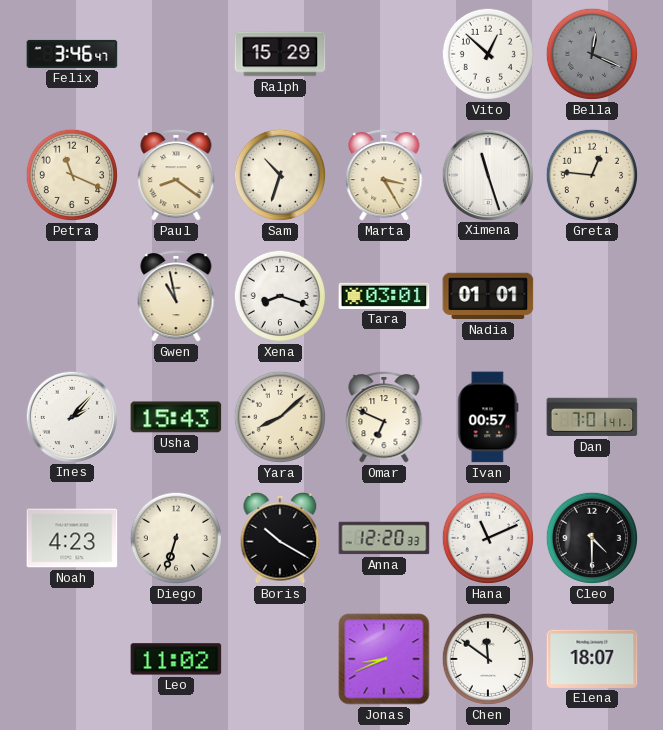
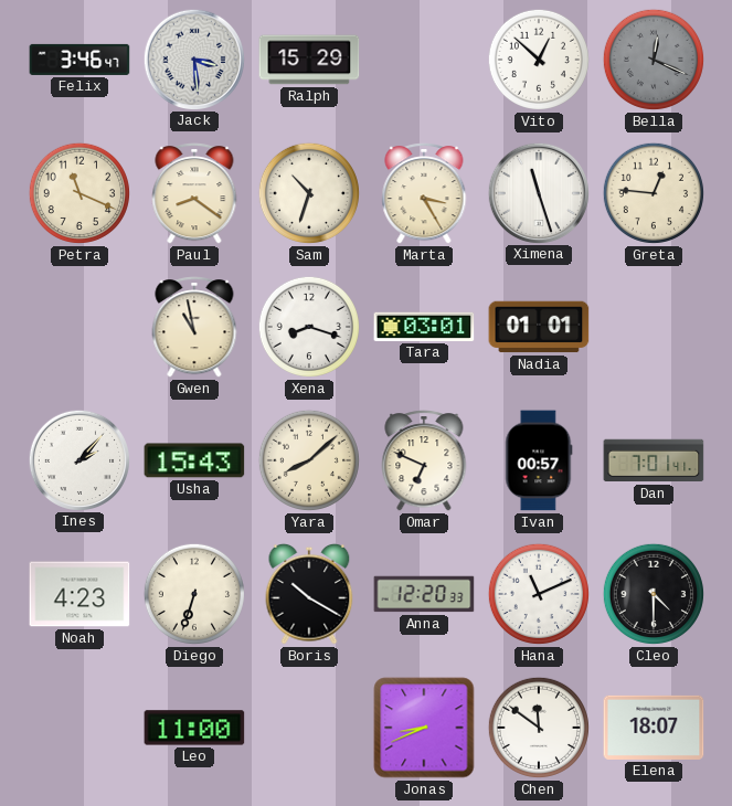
Jack: none -> 3:29 (193, 59)
Leo: 11:02 -> 11:00 (194, 728)
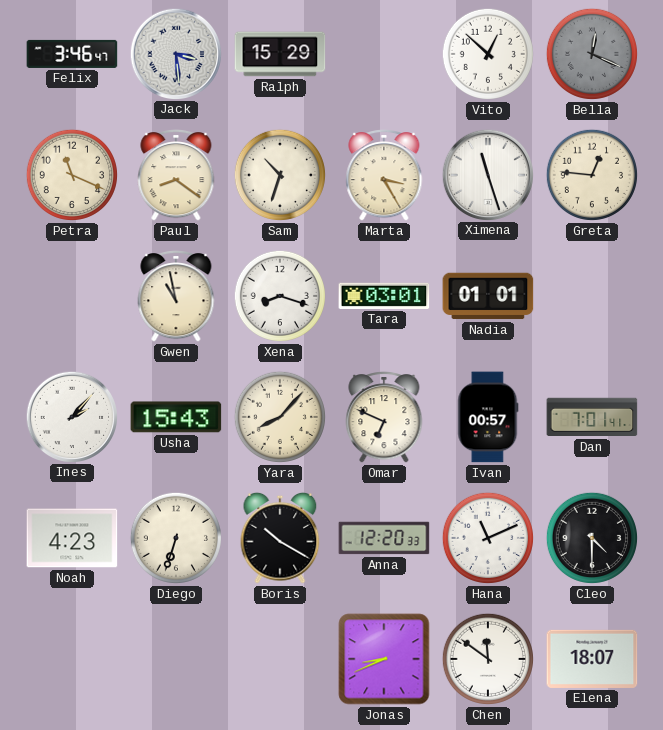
Yara: 8:08 -> 8:07 (280, 417)
Leo: 11:00 -> none (194, 728)
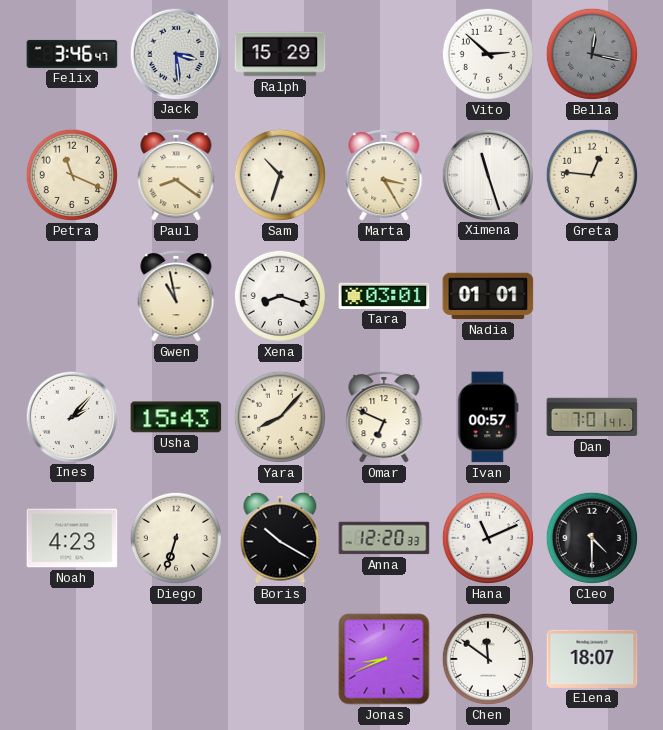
Vito: 12:52 -> 2:52 (488, 54)
Bella: 12:19 -> 12:17 (592, 54)
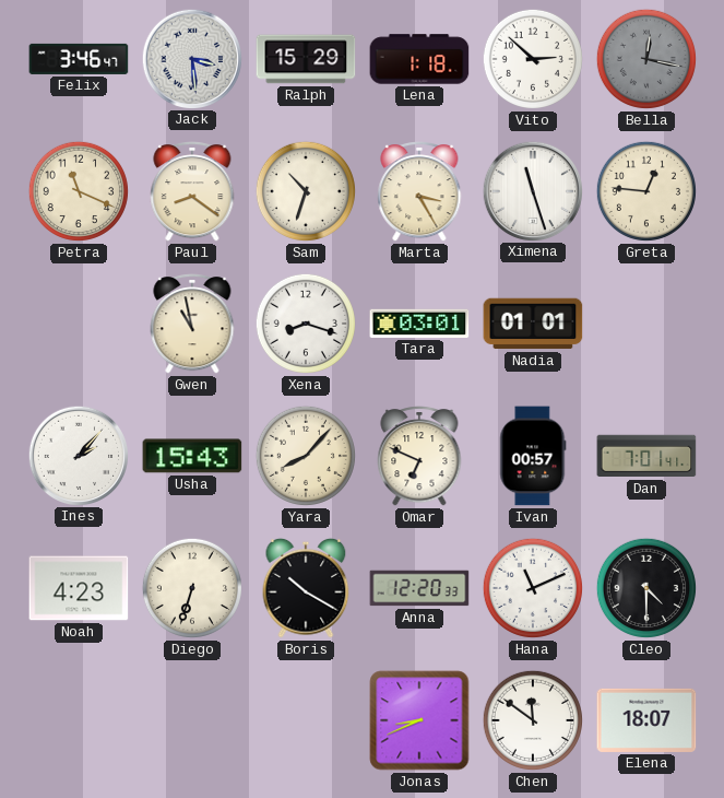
Lena: none -> 1:18 (419, 59)
